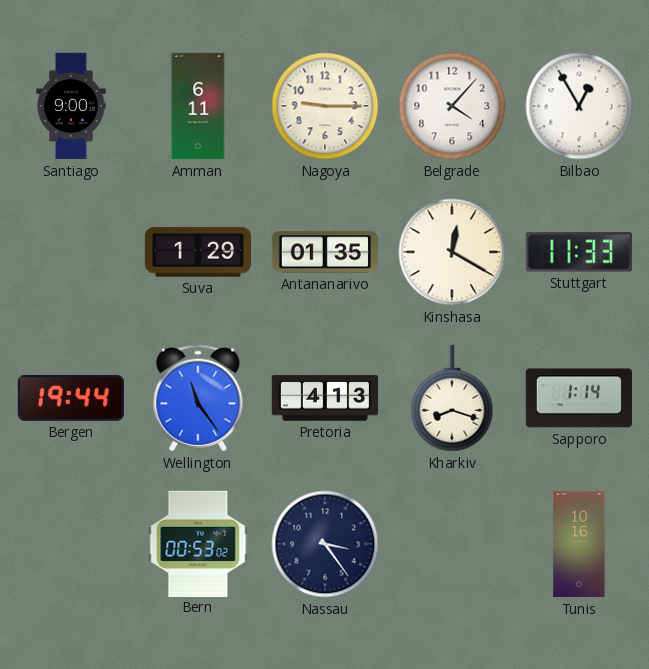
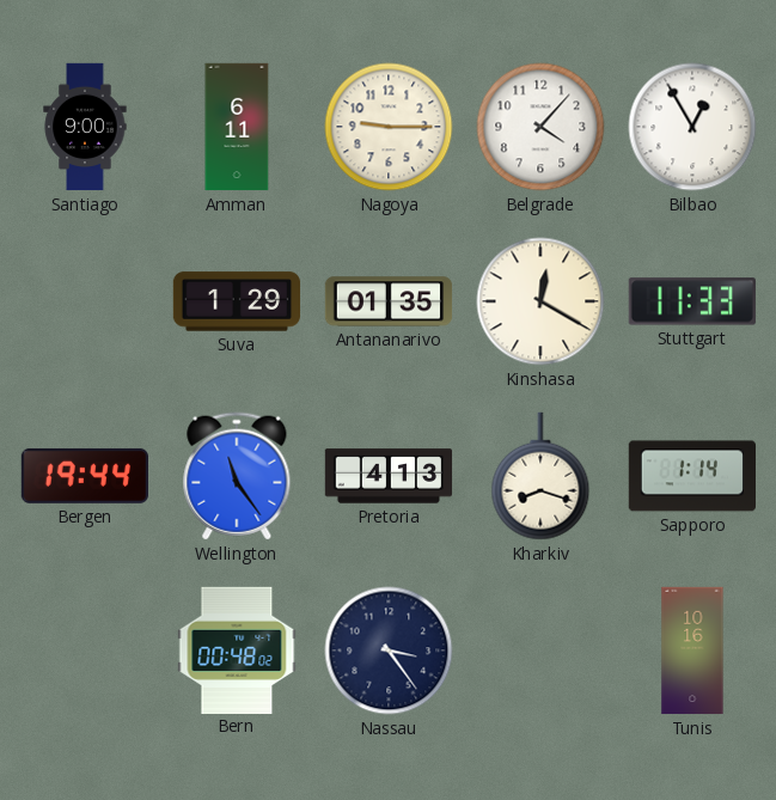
Bern: 00:53 -> 00:48 (237, 649)
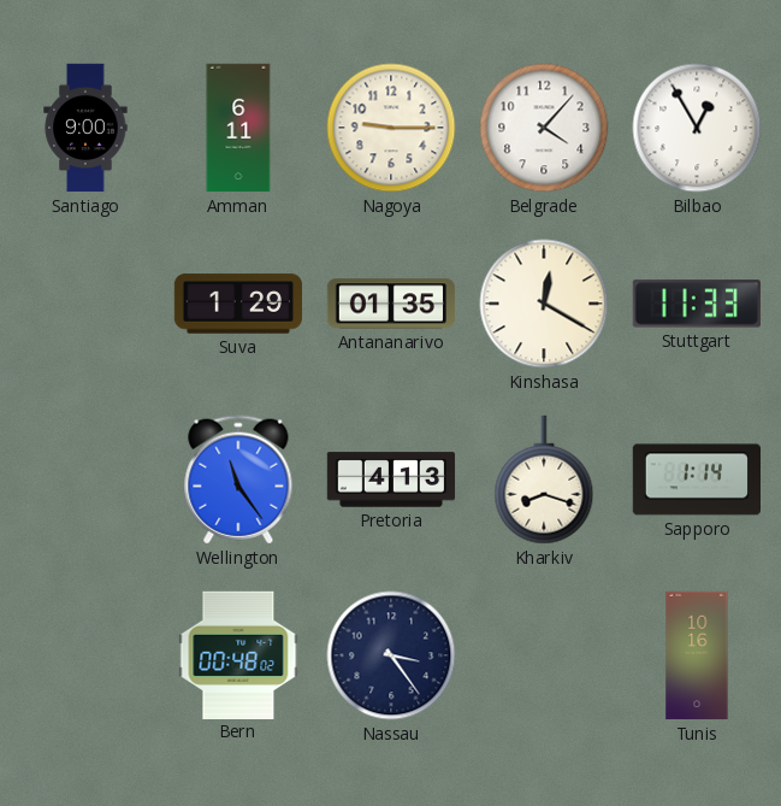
Bergen: 19:44 -> none (84, 476)
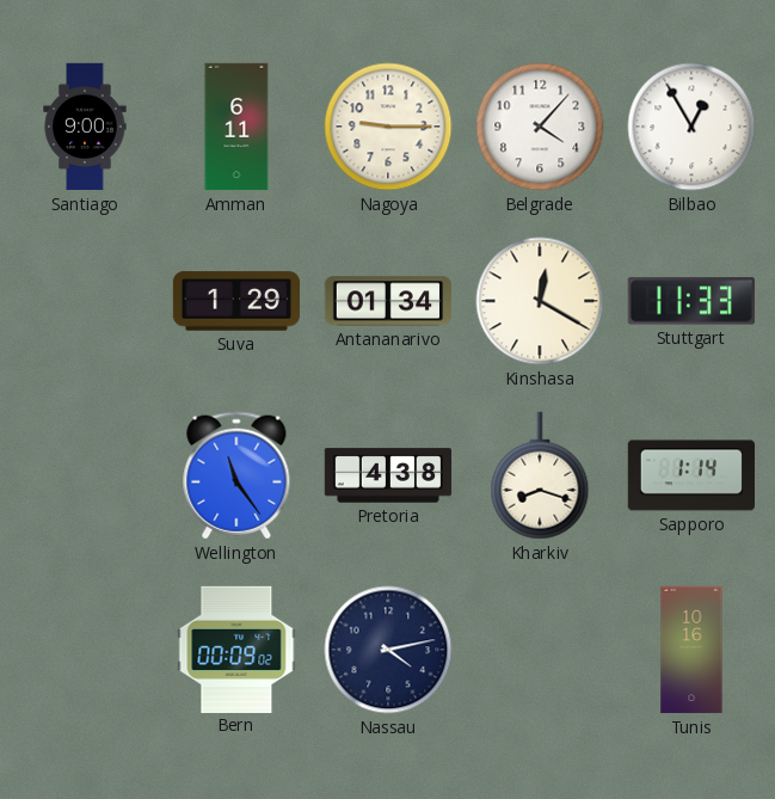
Antananarivo: 01:35 -> 01:34 (388, 301)
Pretoria: 4:13 -> 4:38 (388, 475)
Bern: 00:48 -> 00:09 (236, 649)
Nassau: 3:24 -> 4:13 (388, 650)
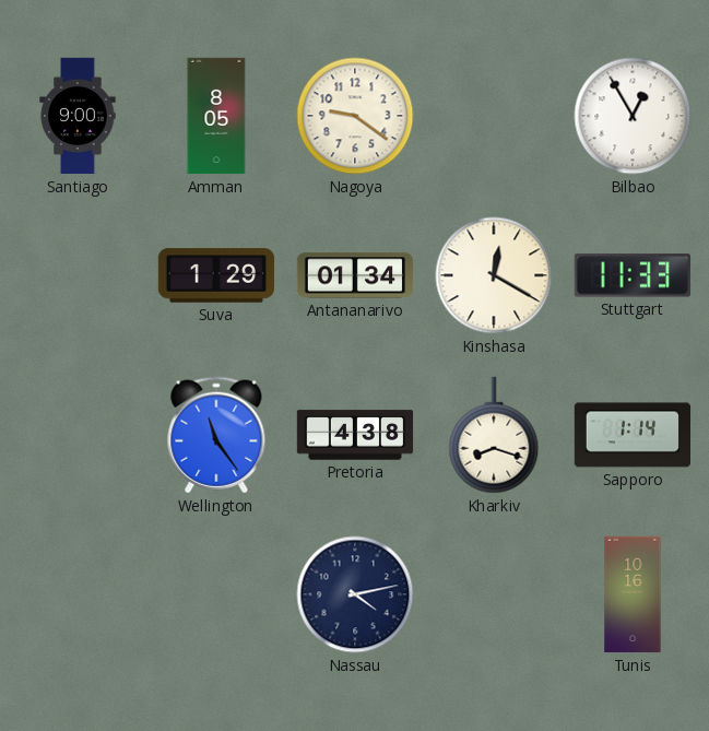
Amman: 6:11 -> 8:05 (216, 116)
Nagoya: 9:15 -> 9:21 (355, 116)
Belgrade: 4:07 -> none (540, 127)
Bern: 00:09 -> none (236, 649)
